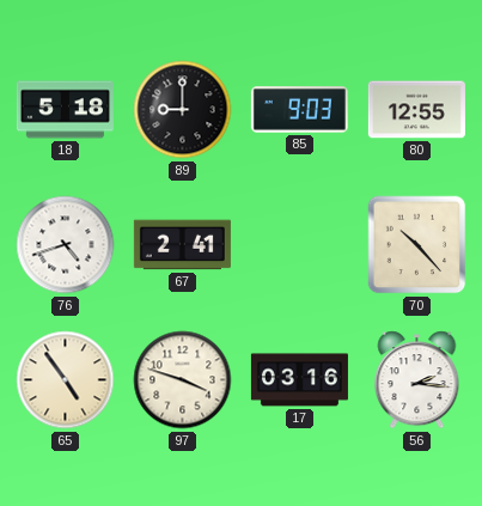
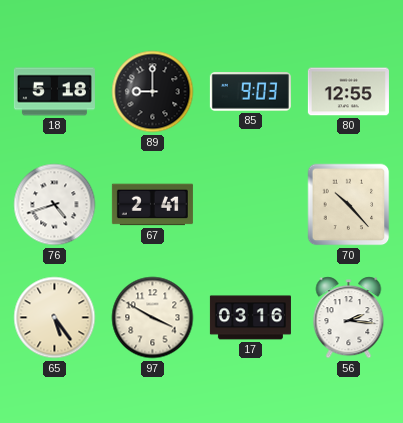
65: 4:54 -> 5:24 (55, 318)
97: 3:48 -> 3:50 (153, 318)
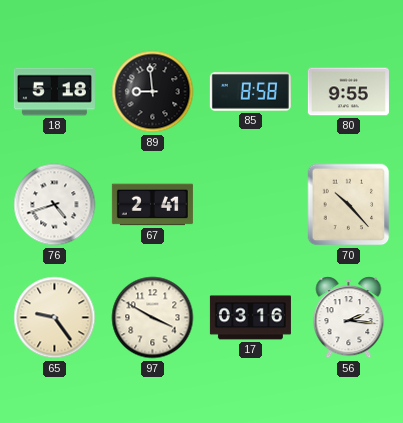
89: 9:00 -> 8:59 (153, 92)
85: 9:03 -> 8:58 (250, 92)
80: 12:55 -> 9:55 (348, 92)
65: 5:24 -> 9:24 (55, 318)
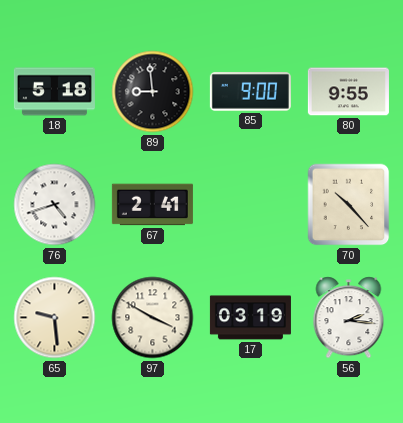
85: 8:58 -> 9:00 (250, 92)
65: 9:24 -> 9:29 (55, 318)
17: 03:16 -> 03:19 (250, 318)
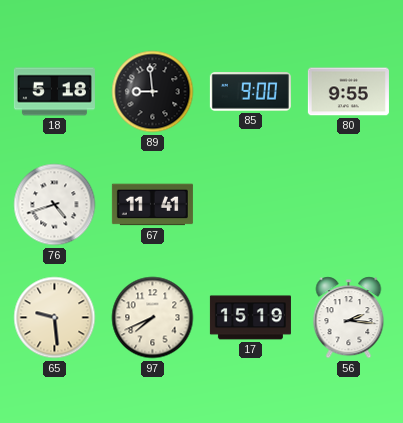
67: 2:41 -> 11:41 (152, 205)
70: 10:23 -> none (349, 205)
97: 3:50 -> 7:41 (153, 318)
17: 03:19 -> 15:19 (250, 318)
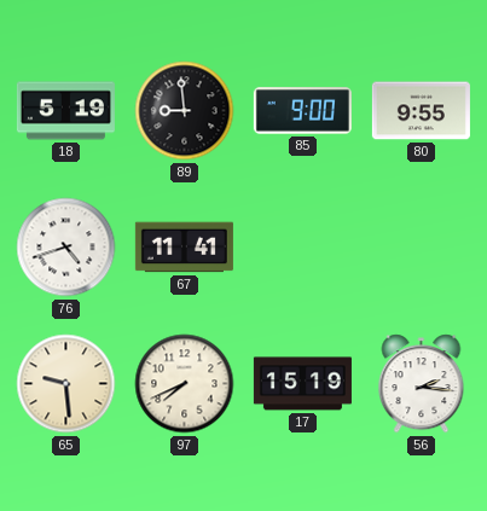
18: 5:18 -> 5:19 (65, 111)
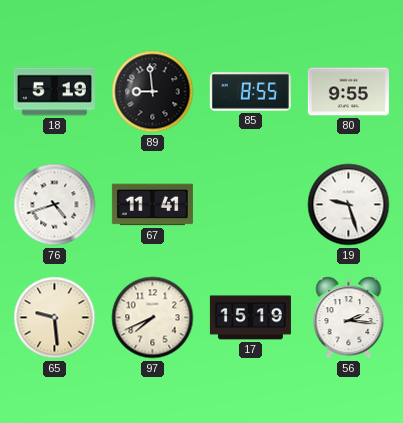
85: 9:00 -> 8:55 (250, 92)
19: none -> 9:27 (349, 205)
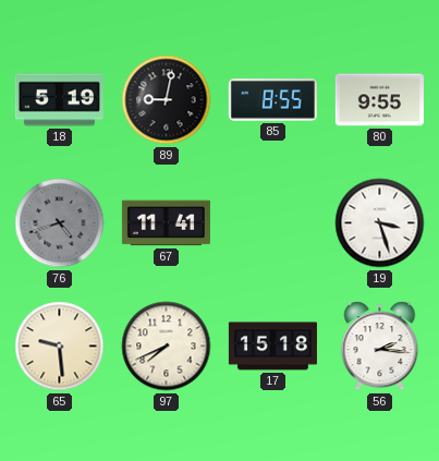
89: 8:59 -> 9:02 (167, 100)
76 dial: white -> grey (60, 223)
19: 9:27 -> 3:27 (380, 223)
17: 15:19 -> 15:18 (272, 347)
